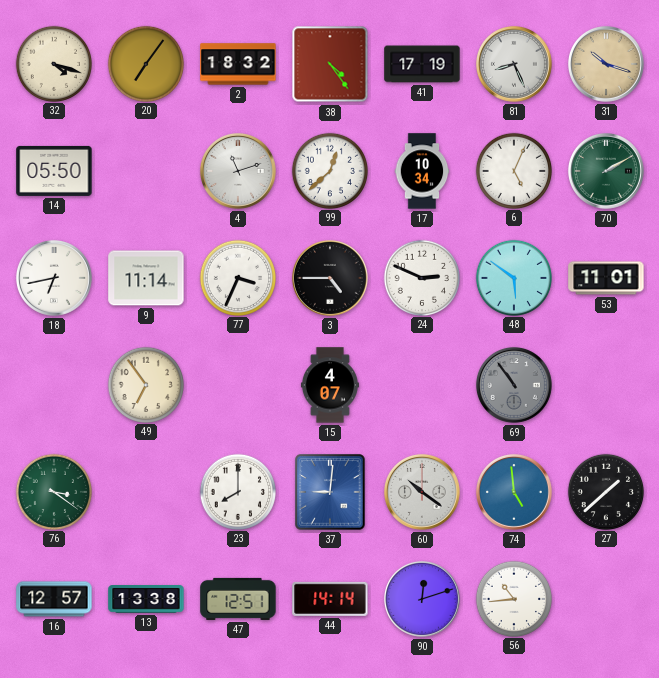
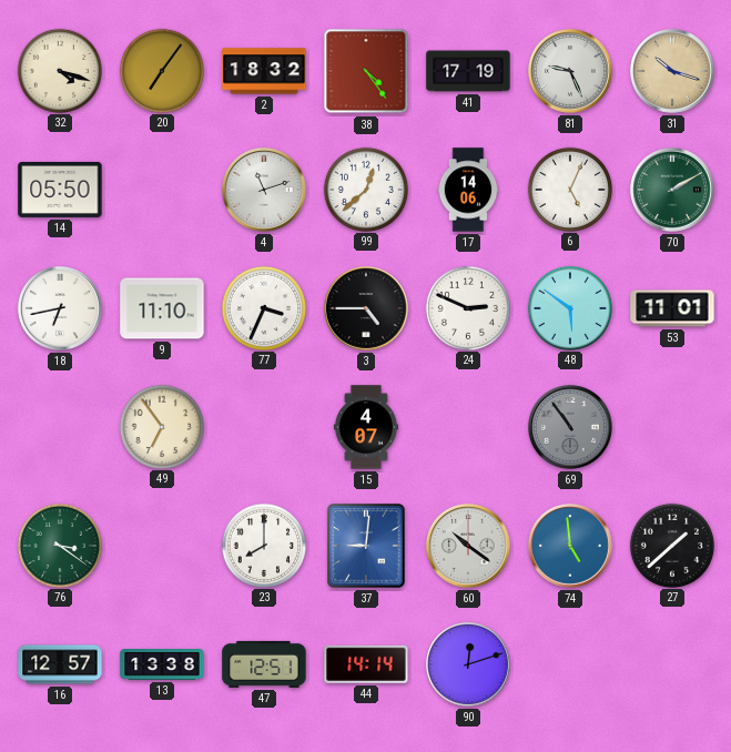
81: 8:26 -> 9:26 (570, 71)
17: 10:34 -> 14:06 (468, 190)
9: 11:14 -> 11:10 (162, 308)
56: 10:44 -> none (513, 598)
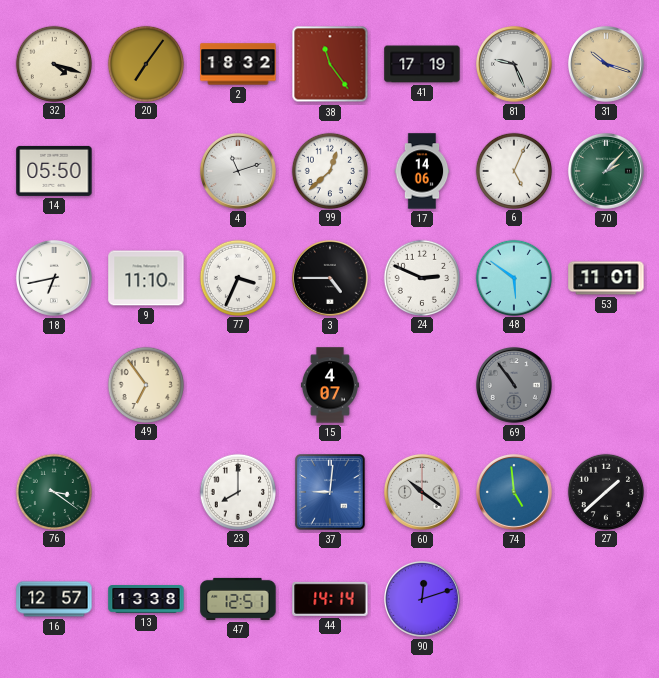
38: 4:24 -> 11:24 (330, 64)
70: 2:10 -> 2:07 (606, 171)
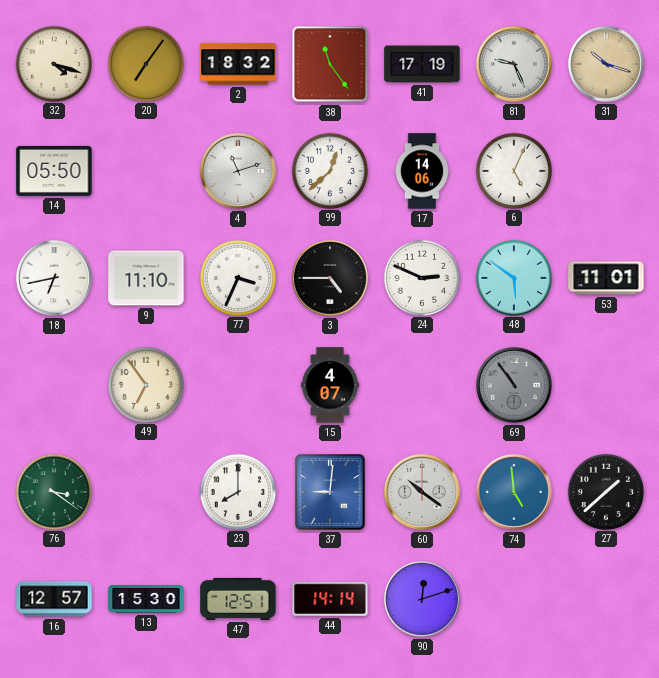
70: 2:07 -> none (606, 171)
13: 13:38 -> 15:30 (146, 600)
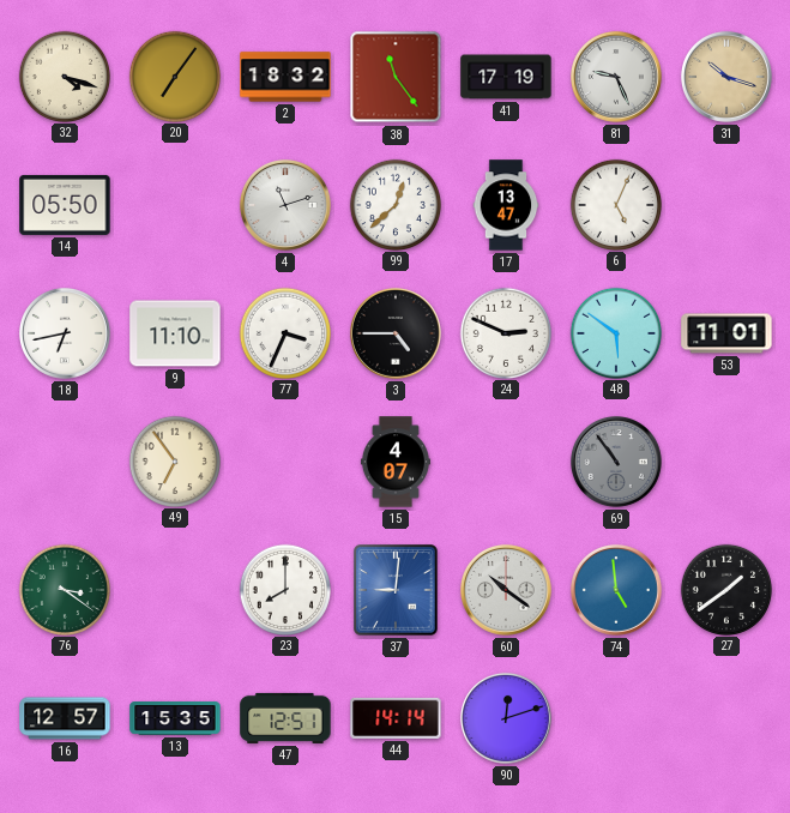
17: 14:06 -> 13:47 (506, 205)
27: 1:38 -> 1:39 (725, 589)
13: 15:30 -> 15:35 (175, 719)
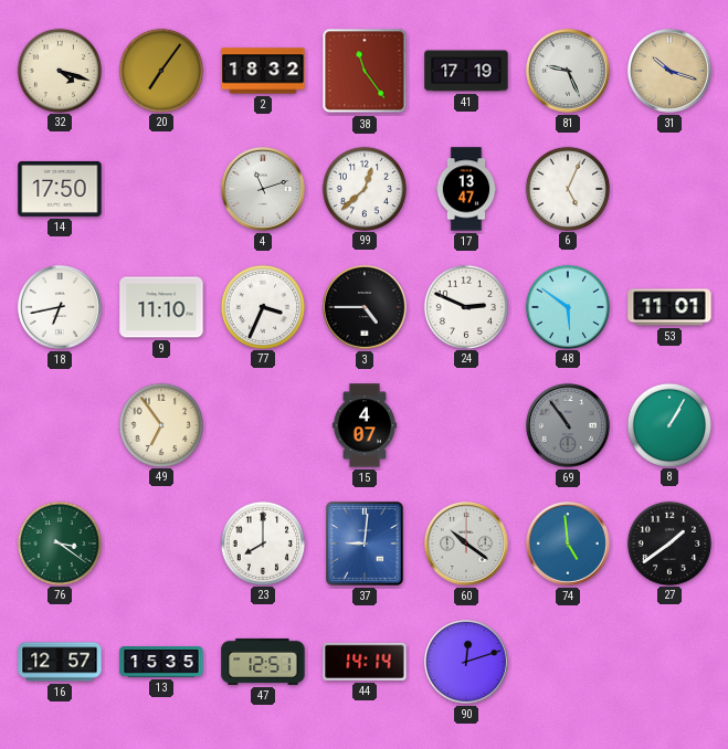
14: 05:50 -> 17:50 (60, 189)
8: none -> 1:05 (668, 424)
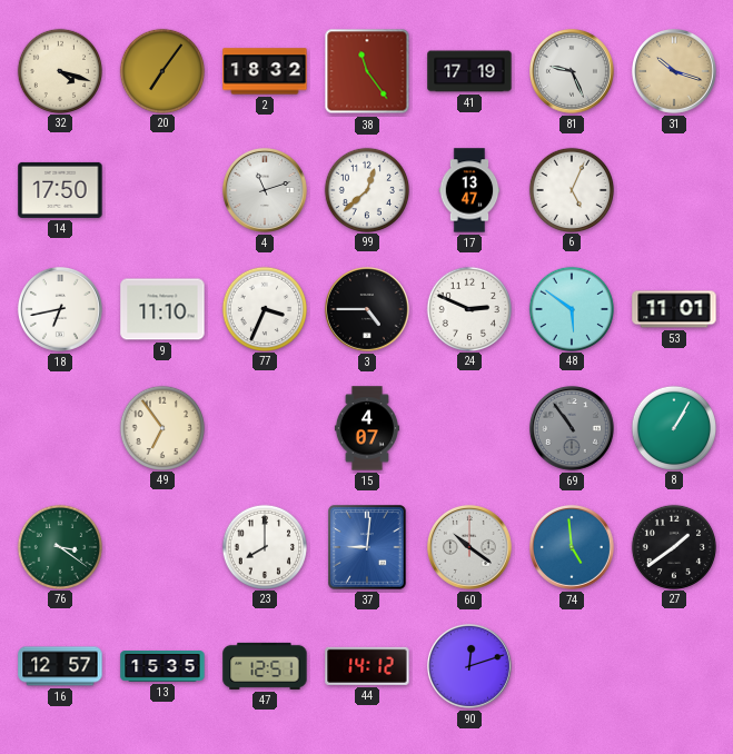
44: 14:14 -> 14:12 (367, 666)
